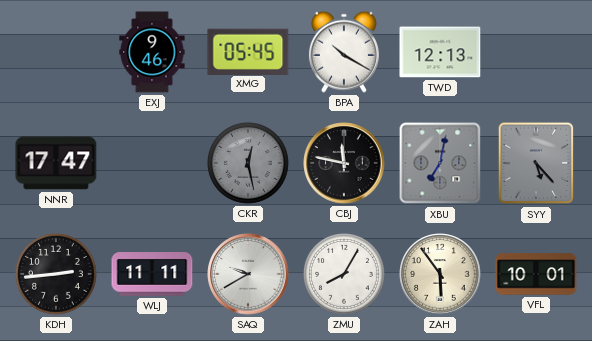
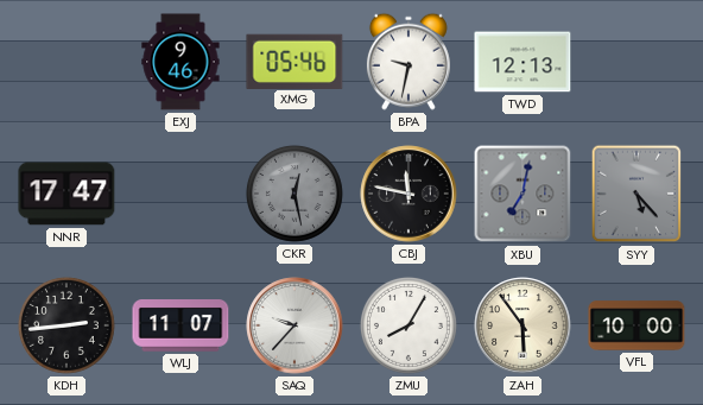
XMG: 05:45 -> 05:46 (294, 61)
BPA: 10:20 -> 9:32 (408, 62)
WLJ: 11:11 -> 11:07 (180, 325)
SAQ: 9:40 -> 9:37 (294, 325)
VFL: 10:01 -> 10:00 (636, 325)
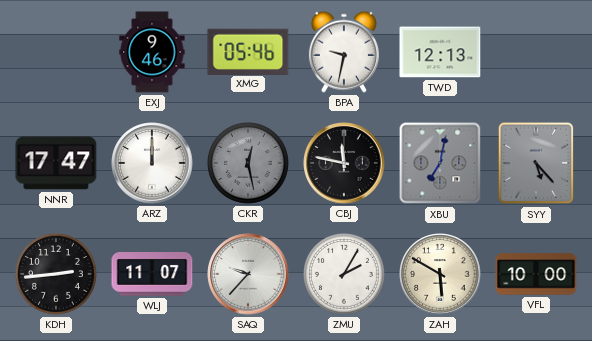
ARZ: none -> 12:00 (152, 163)
ZMU: 8:05 -> 2:05 (344, 274)
ZAH: 5:54 -> 5:50 (440, 274)
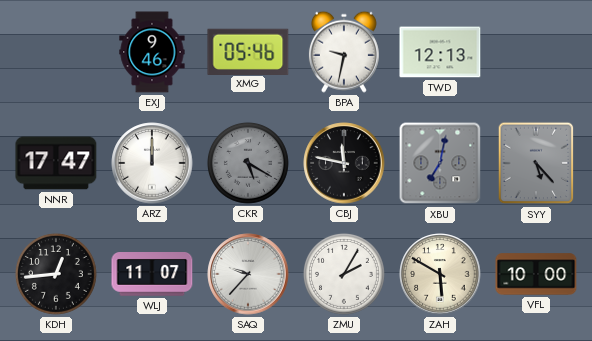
CKR: 12:28 -> 5:20 (248, 163)
KDH: 2:44 -> 12:44 (56, 274)
